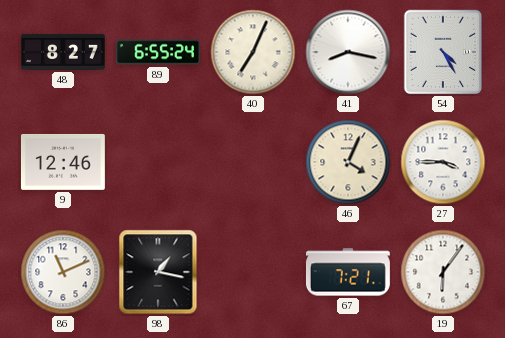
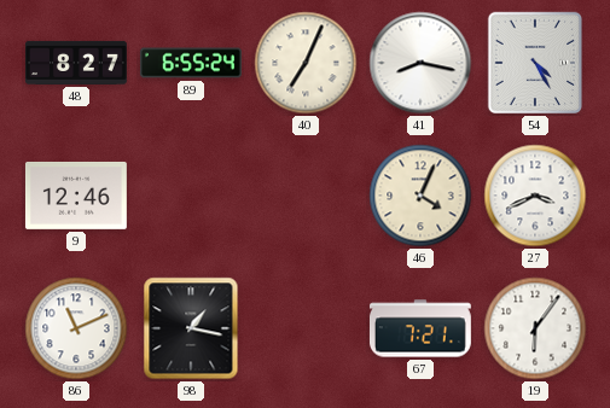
27: 3:45 -> 3:41 (535, 196)
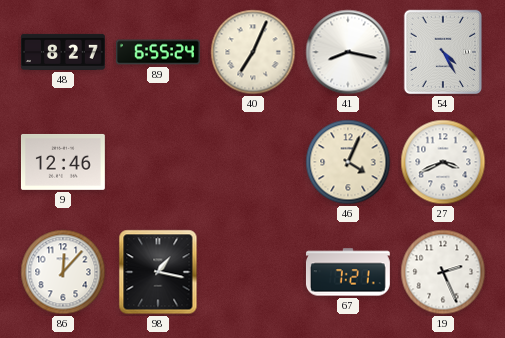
86: 11:11 -> 12:07 (63, 272)
19: 6:06 -> 2:26 (443, 272)
